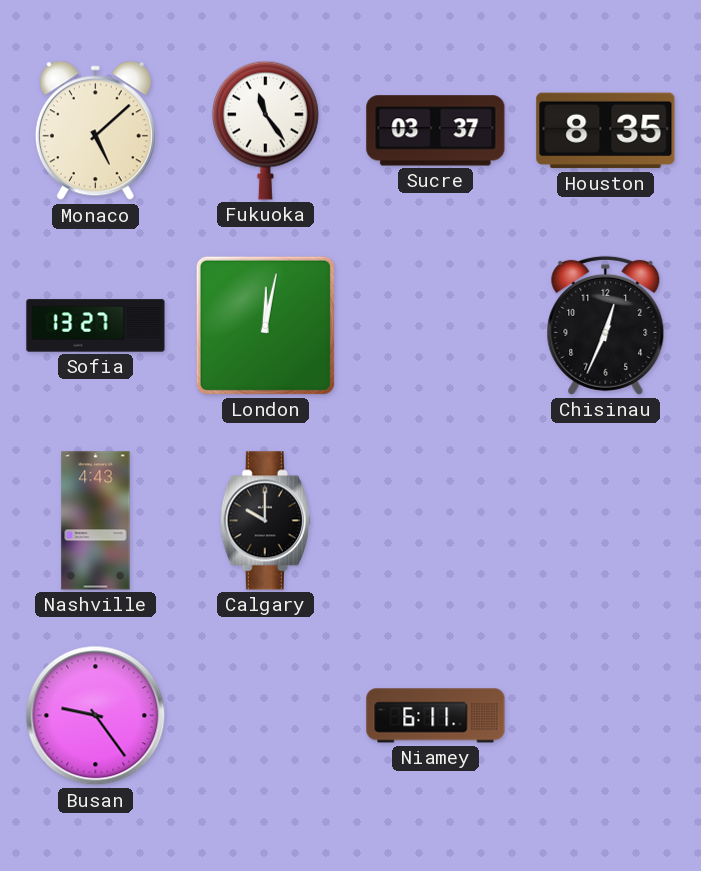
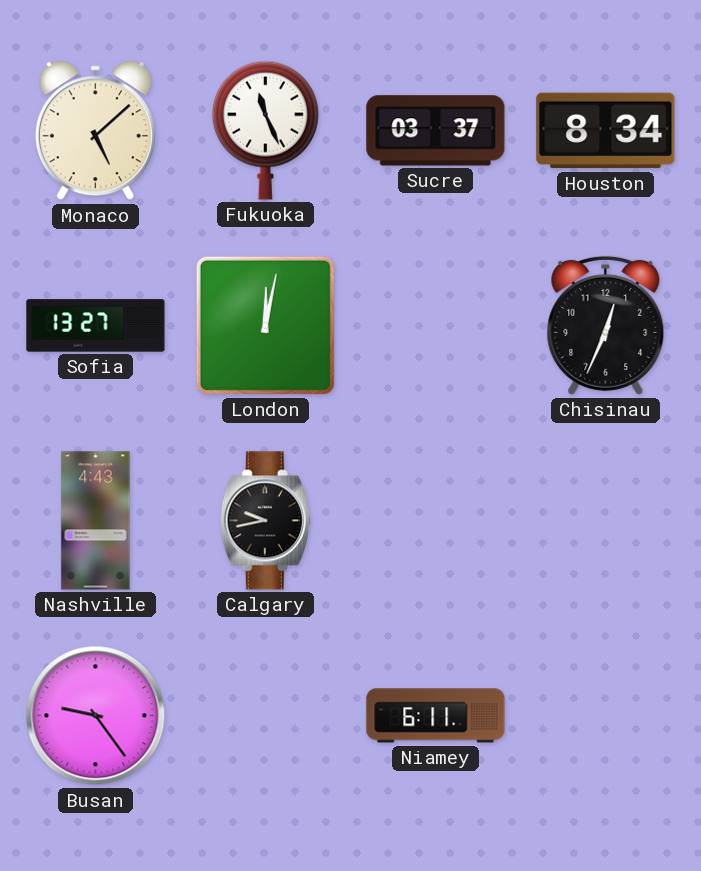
Fukuoka: 11:24 -> 11:26 (265, 130)
Houston: 8:35 -> 8:34 (606, 131)
Calgary: 10:00 -> 9:43 (265, 521)
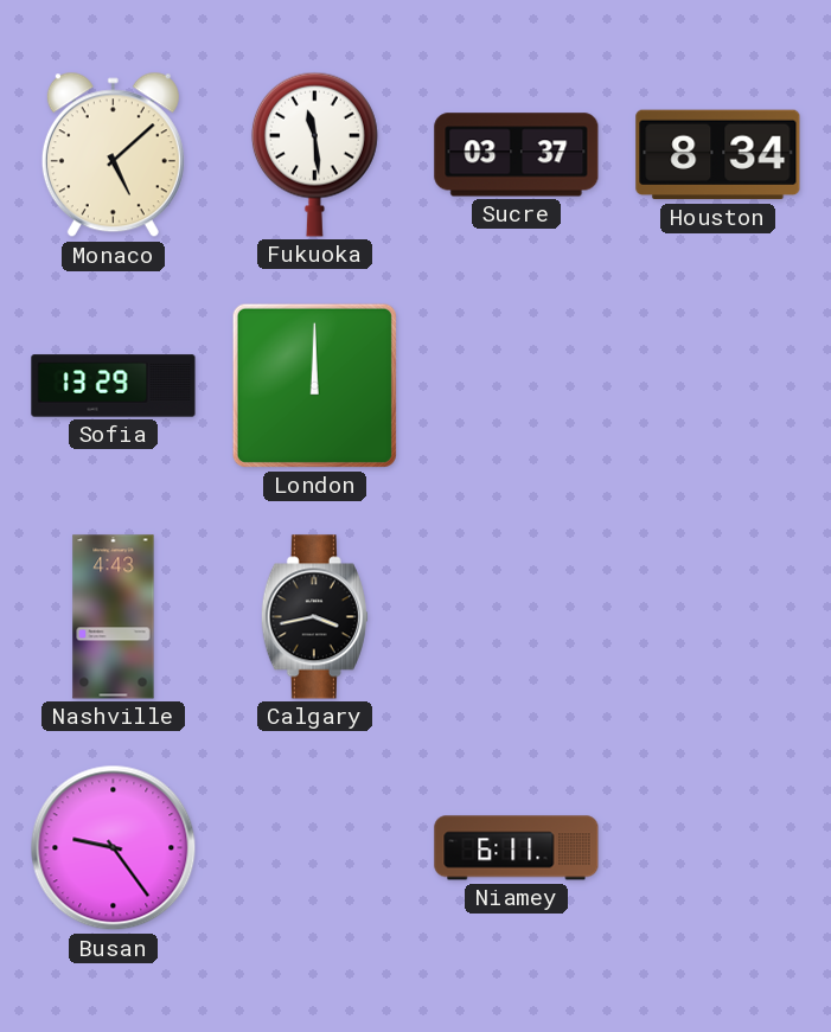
Fukuoka: 11:26 -> 11:29 (314, 154)
Sofia: 13:27 -> 13:29 (114, 386)
London: 12:02 -> 12:00 (314, 385)
Chisinau: 12:34 -> none (606, 325)
Calgary: 9:43 -> 3:43 (314, 617)
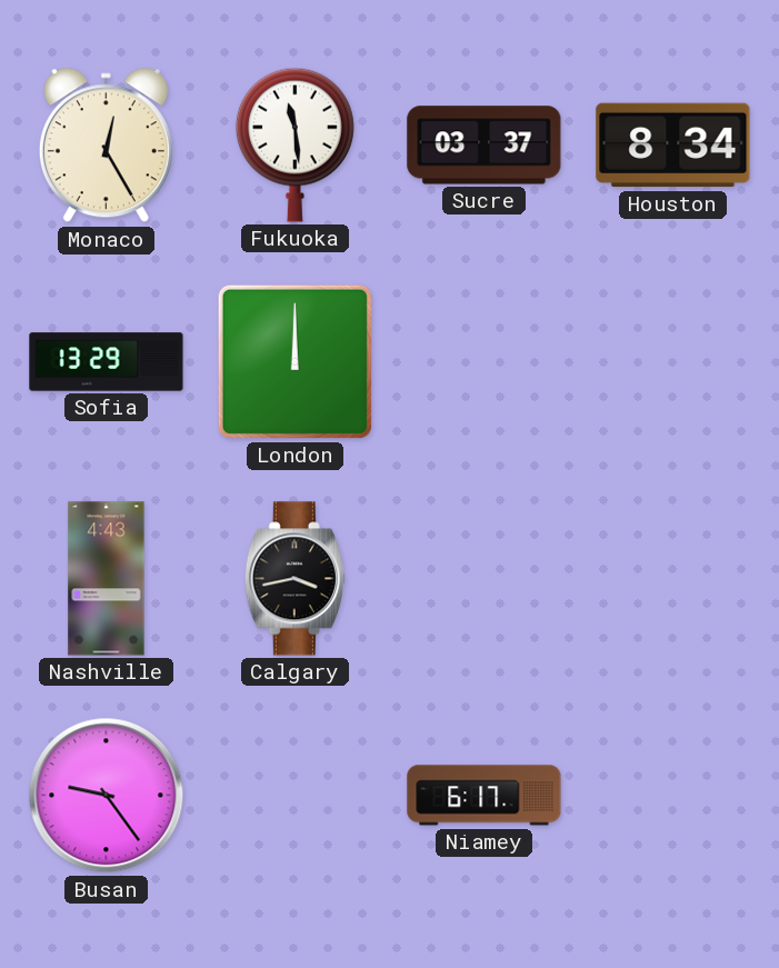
Monaco: 5:08 -> 12:25 (106, 146)
Niamey: 6:11 -> 6:17 (485, 796)
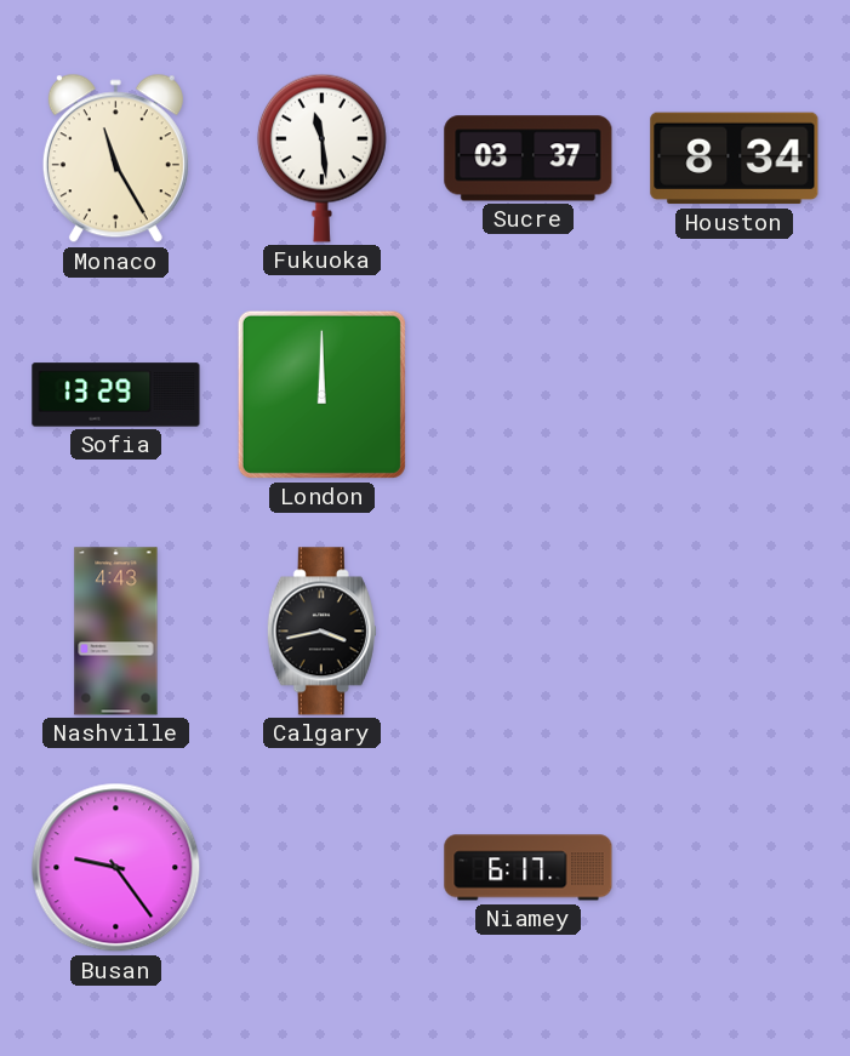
Monaco: 12:25 -> 11:25 (115, 159)
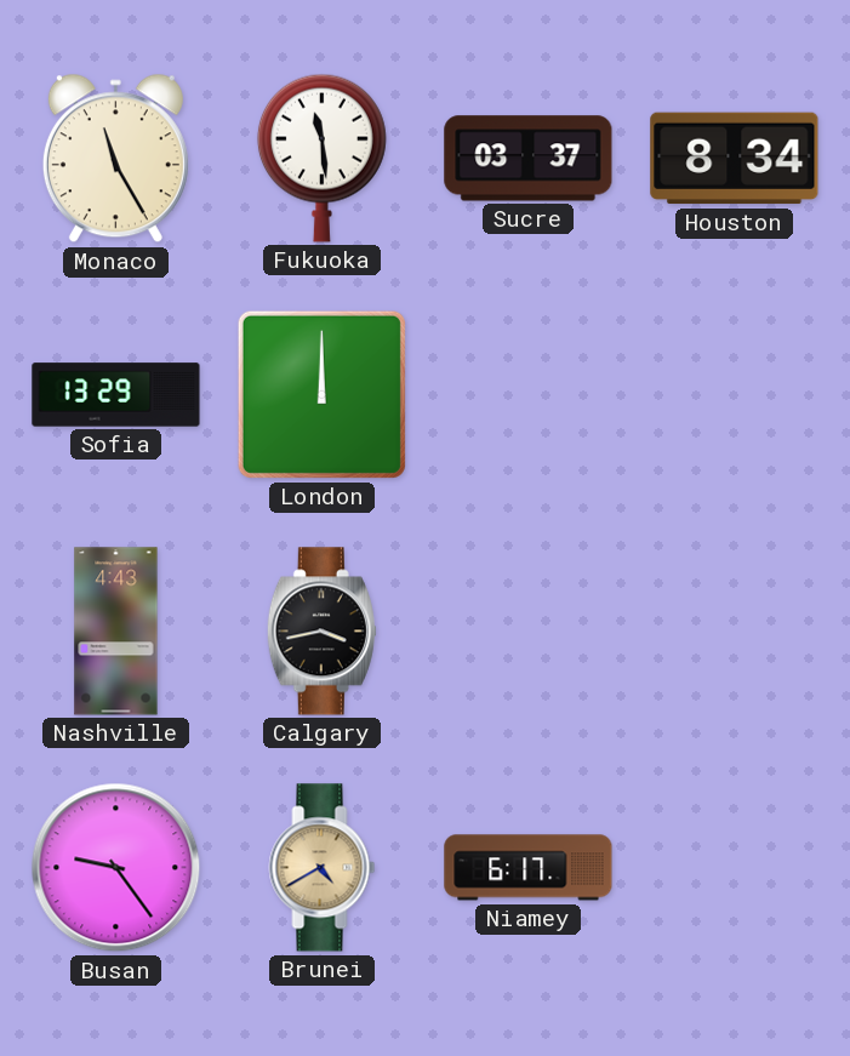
Brunei: none -> 4:40 (323, 868)
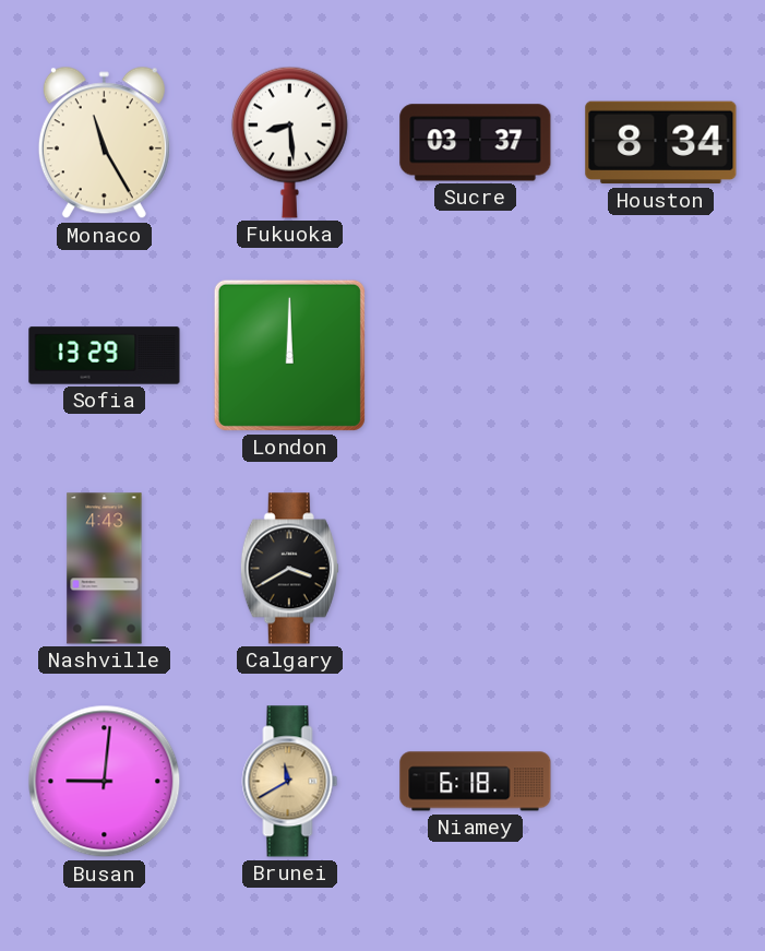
Fukuoka: 11:29 -> 8:29 (289, 142)
Calgary: 3:43 -> 3:40 (289, 569)
Busan: 9:24 -> 9:01 (105, 782)
Brunei: 4:40 -> 11:40 (290, 782)
Niamey: 6:17 -> 6:18 (476, 782)
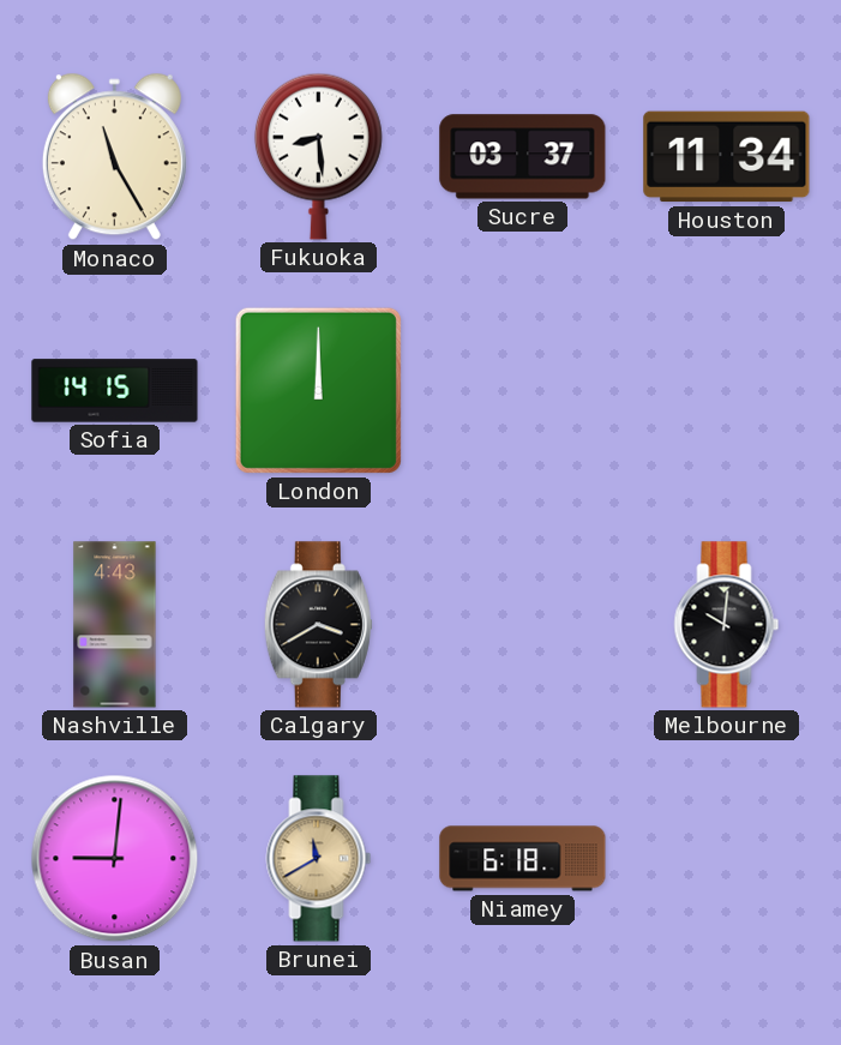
Houston: 8:34 -> 11:34 (727, 157)
Sofia: 13:29 -> 14:15 (115, 391)
Melbourne: none -> 10:01 (727, 625)
